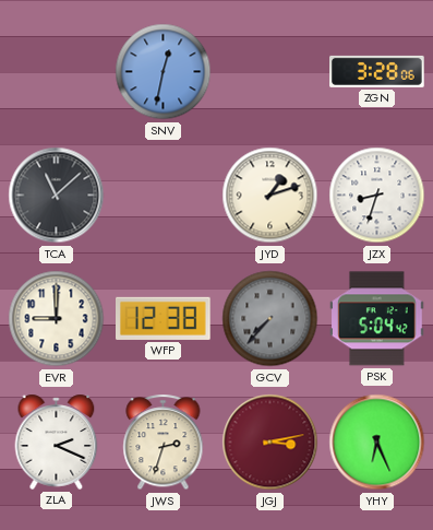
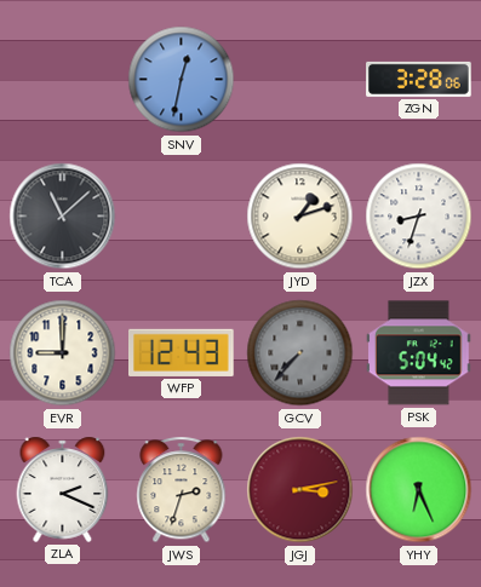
WFP: 12:38 -> 12:43 (182, 352)
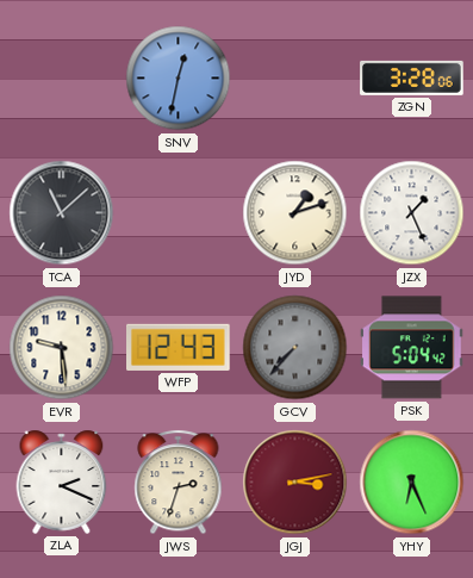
JZX: 8:33 -> 1:26 (412, 213)
EVR: 9:00 -> 9:29 (62, 348)
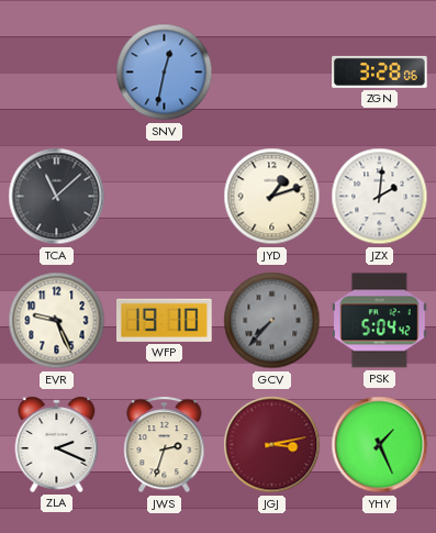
JZX: 1:26 -> 2:01 (380, 197)
EVR: 9:29 -> 9:26 (57, 321)
WFP: 12:43 -> 19:10 (165, 320)
YHY: 6:26 -> 1:26 (380, 445)
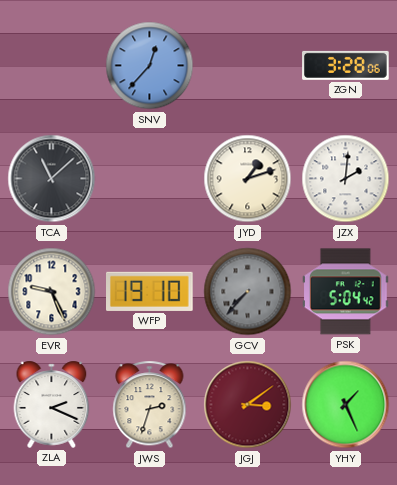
SNV: 12:32 -> 12:37 (150, 66)
JGJ: 3:13 -> 3:09 (248, 405)
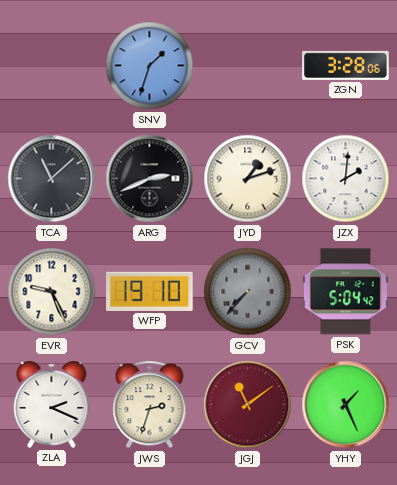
SNV: 12:37 -> 1:33 (150, 66)
ARG: none -> 2:41 (150, 179)
JGJ: 3:09 -> 11:09 (248, 405)
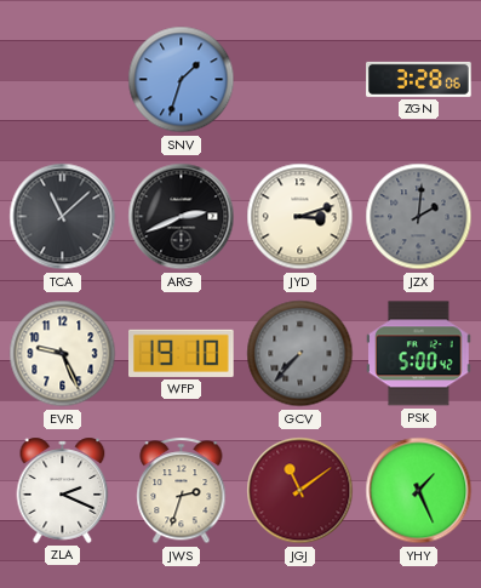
JYD: 1:12 -> 3:12 (300, 217)
JZX dial: white -> grey (419, 217)
PSK: 5:04 -> 5:00 (419, 354)
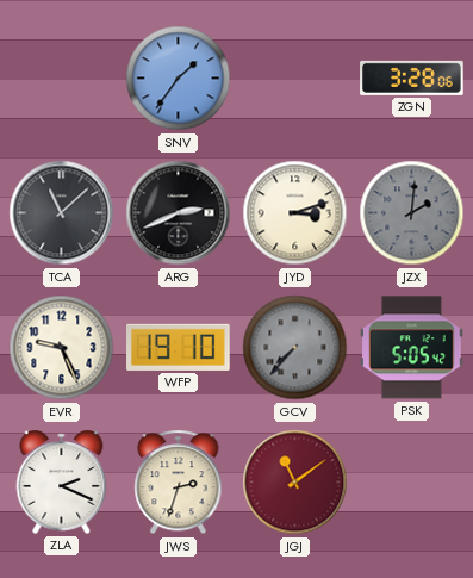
SNV: 1:33 -> 1:36 (179, 79)
PSK: 5:00 -> 5:05 (412, 348)
YHY: 1:26 -> none (419, 491)
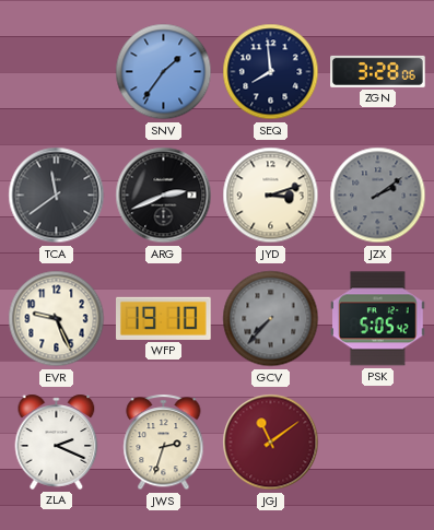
SEQ: none -> 7:59 (271, 72)
TCA: 11:08 -> 11:39 (57, 196)
JZX: 2:01 -> 2:09 (378, 196)
